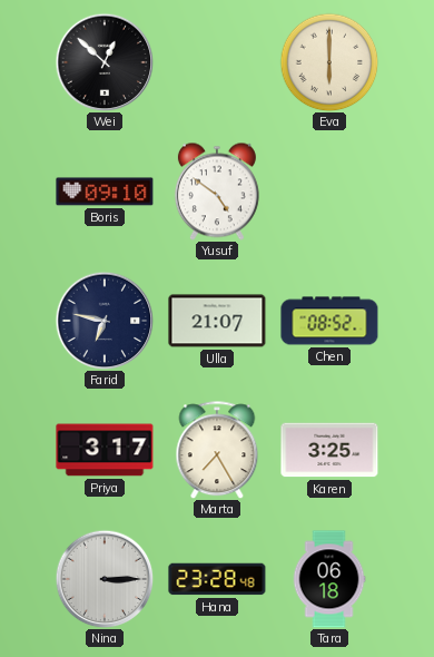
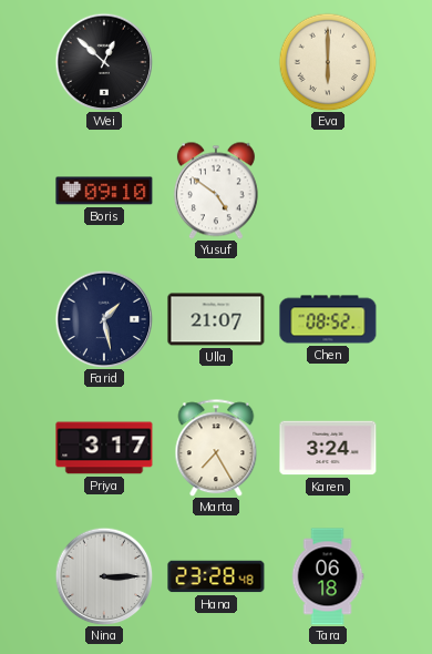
Farid: 6:47 -> 1:28 (104, 319)
Karen: 3:25 -> 3:24 (328, 448)
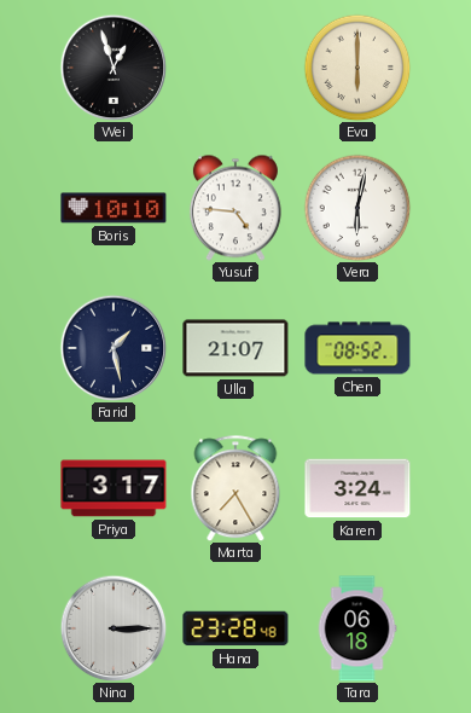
Wei: 12:52 -> 12:57 (114, 68)
Boris: 09:10 -> 10:10 (114, 208)
Yusuf: 4:51 -> 4:46 (235, 208)
Vera: none -> 6:02 (357, 208)
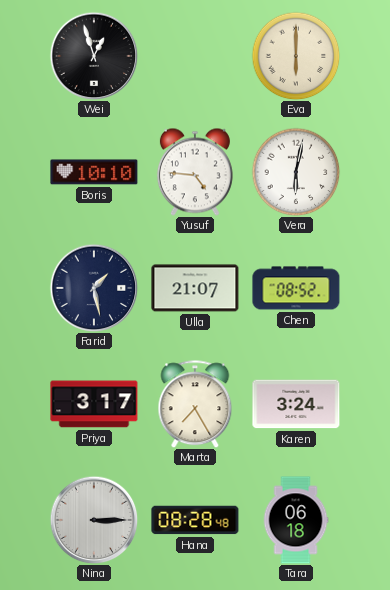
Hana: 23:28 -> 08:28 (195, 520)
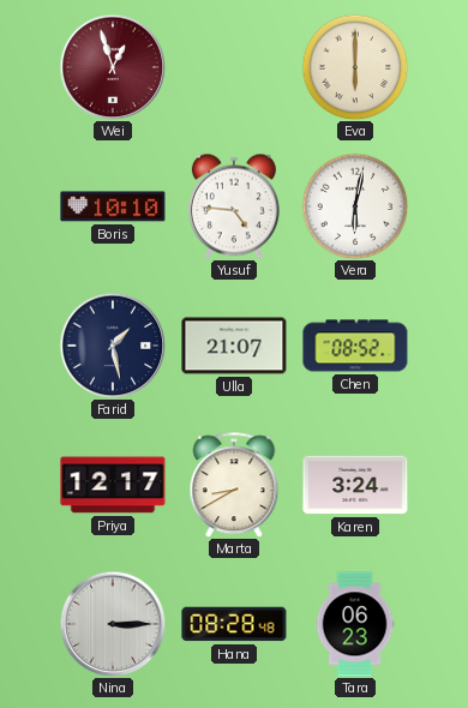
Wei dial: black -> burgundy (113, 67)
Priya: 3:17 -> 12:17 (113, 485)
Marta: 7:25 -> 8:40 (234, 485)
Tara: 06:18 -> 06:23 (355, 624)
